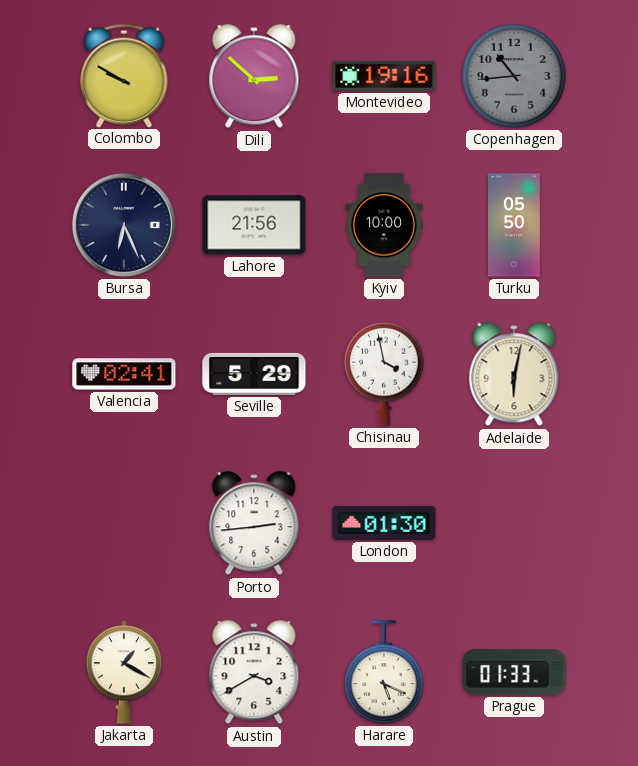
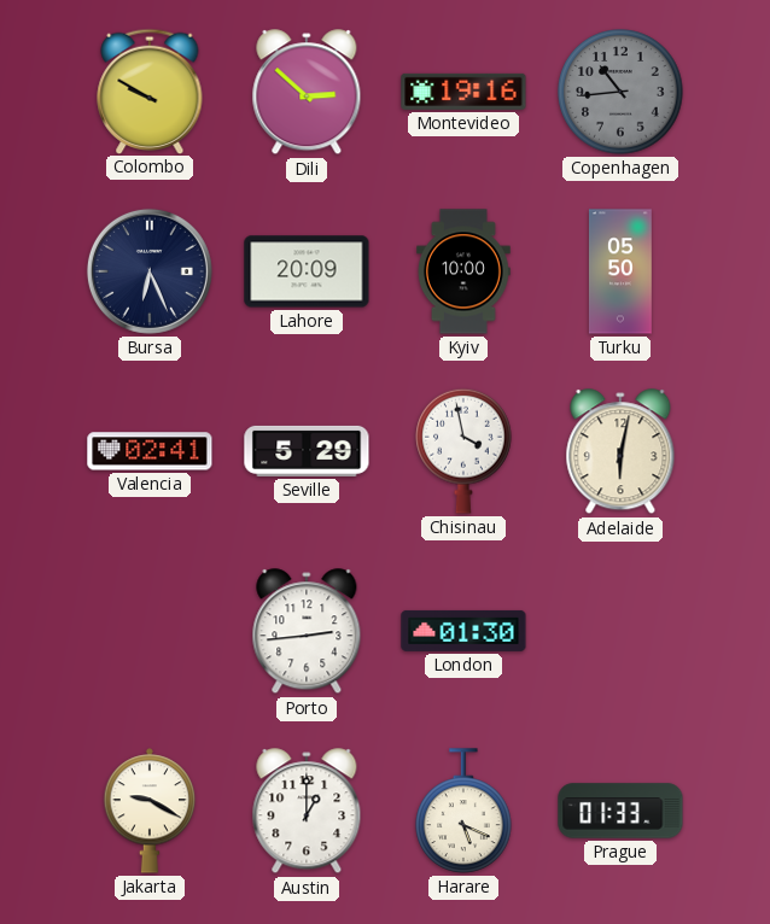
Lahore: 21:56 -> 20:09 (307, 271)
Jakarta: 1:20 -> 9:20 (150, 811)
Austin: 3:40 -> 1:00 (307, 812)
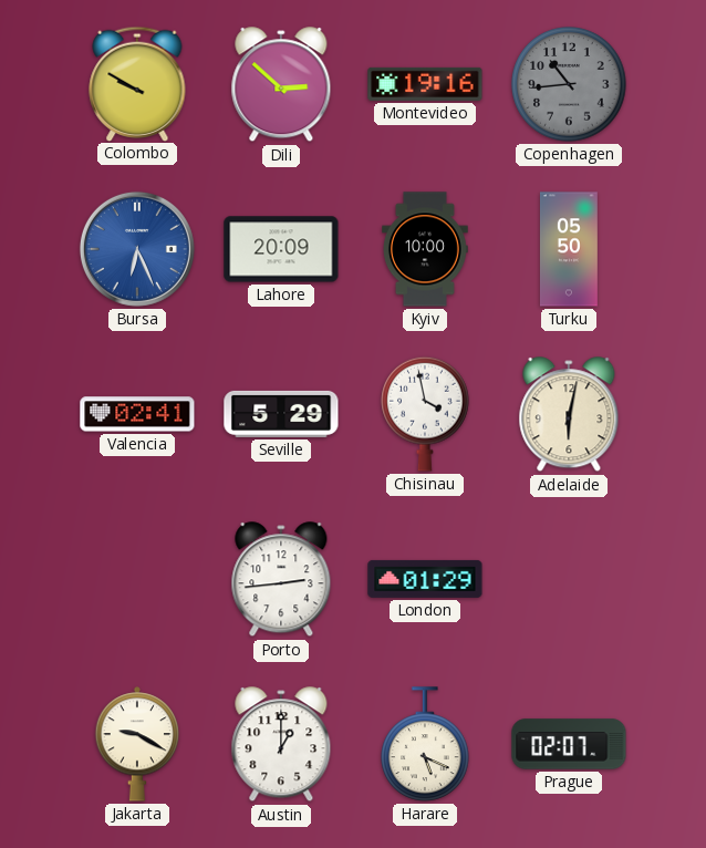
Bursa dial: navy -> blue (137, 249)
London: 01:30 -> 01:29 (425, 579)
Prague: 01:33 -> 02:07 (569, 744)
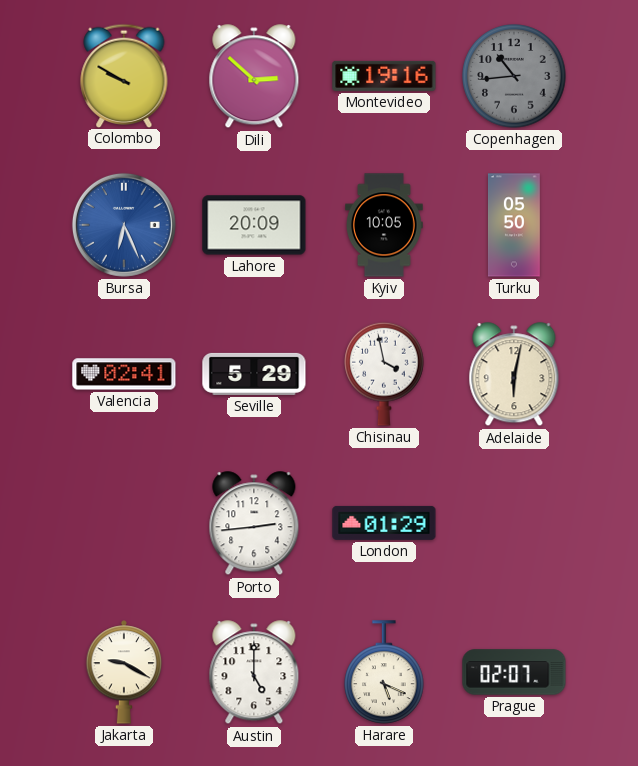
Kyiv: 10:00 -> 10:05 (385, 225)
Austin: 1:00 -> 5:00 (254, 673)
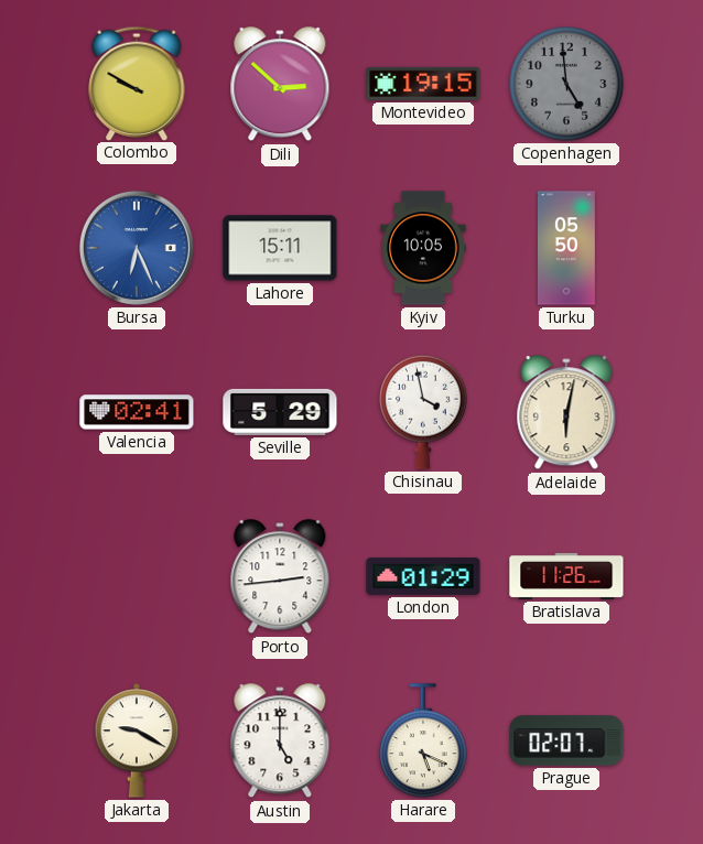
Montevideo: 19:16 -> 19:15 (423, 84)
Copenhagen: 10:44 -> 4:59 (566, 84)
Lahore: 20:09 -> 15:11 (280, 248)
Bratislava: none -> 11:26 (566, 576)
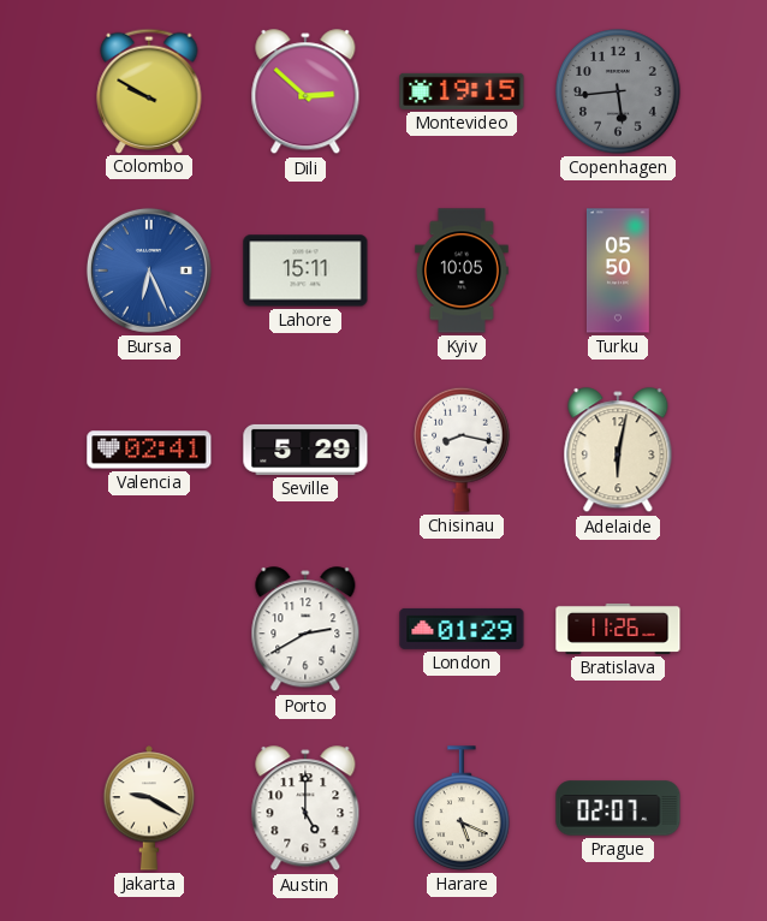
Copenhagen: 4:59 -> 5:44 (618, 91)
Chisinau: 3:58 -> 8:17 (462, 450)
Porto: 2:44 -> 2:40 (305, 630)
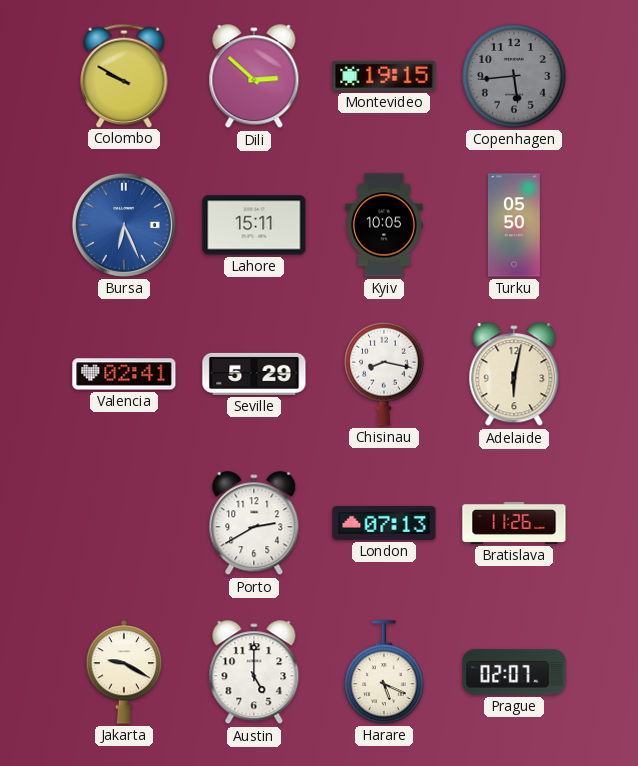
London: 01:29 -> 07:13 (384, 523)
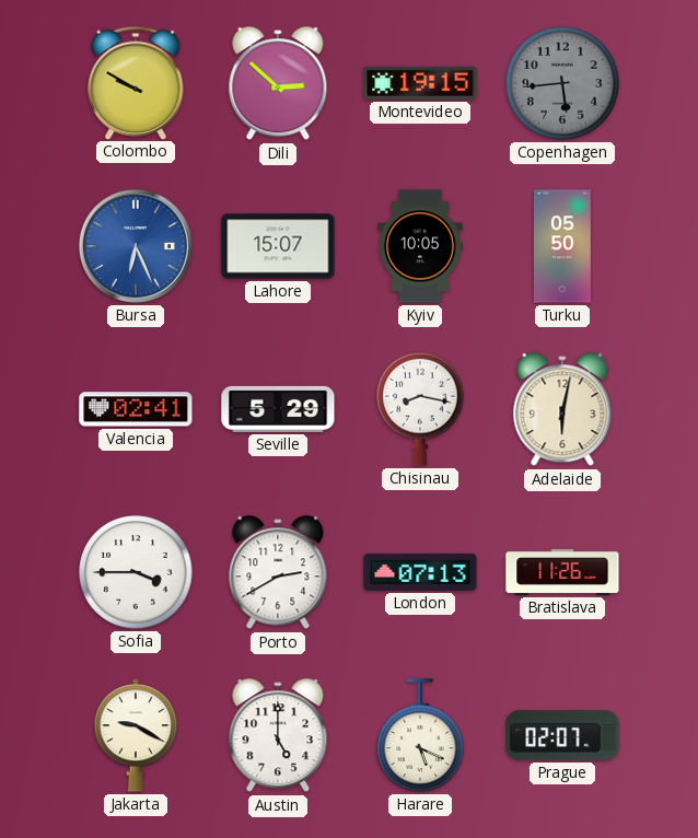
Lahore: 15:11 -> 15:07 (278, 246)
Sofia: none -> 3:45 (136, 572)
